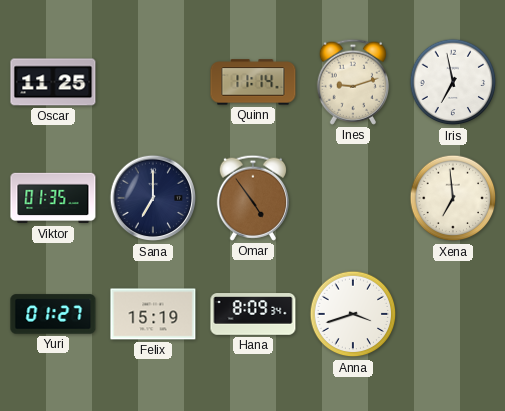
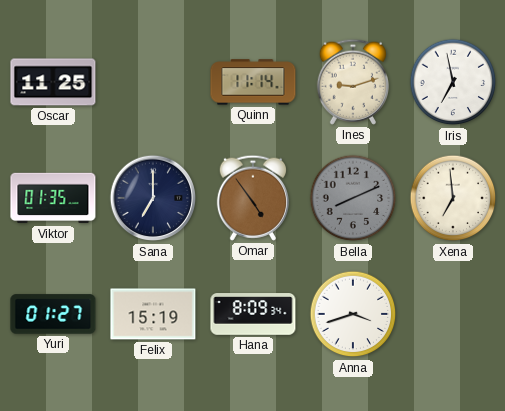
Bella: none -> 8:11 (353, 198)
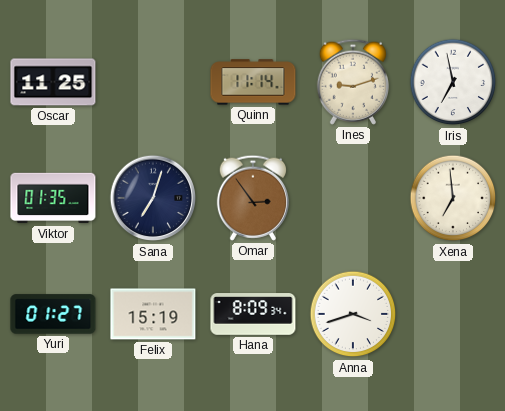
Sana: 7:00 -> 7:03 (153, 198)
Omar: 4:54 -> 2:54 (252, 198)
Bella: 8:11 -> none (353, 198)
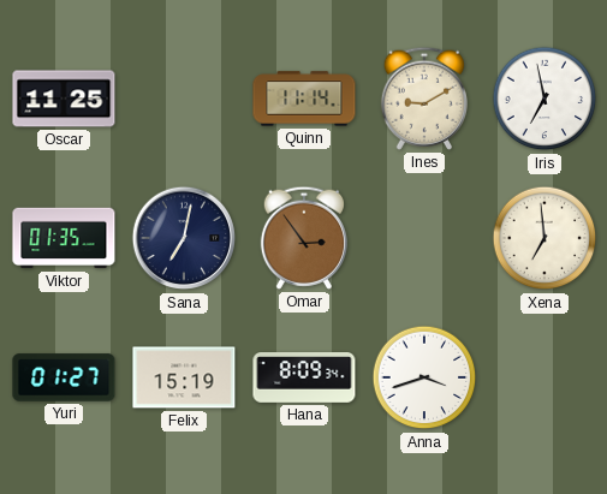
Ines: 9:12 -> 9:10 (423, 99)
Sana: 7:03 -> 7:02 (184, 238)
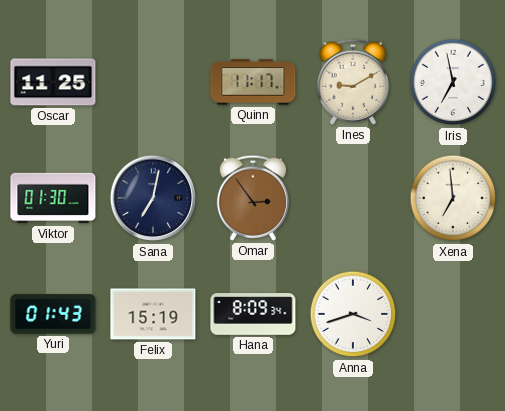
Quinn: 11:14 -> 11:17 (253, 82)
Viktor: 01:35 -> 01:30 (53, 198)
Yuri: 01:27 -> 01:43 (53, 314)
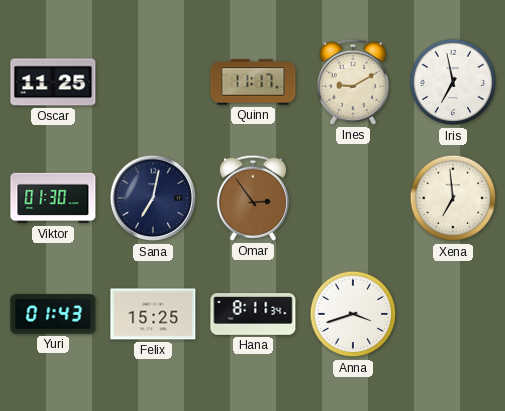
Felix: 15:19 -> 15:25 (153, 314)
Hana: 8:09 -> 8:11 (253, 314)
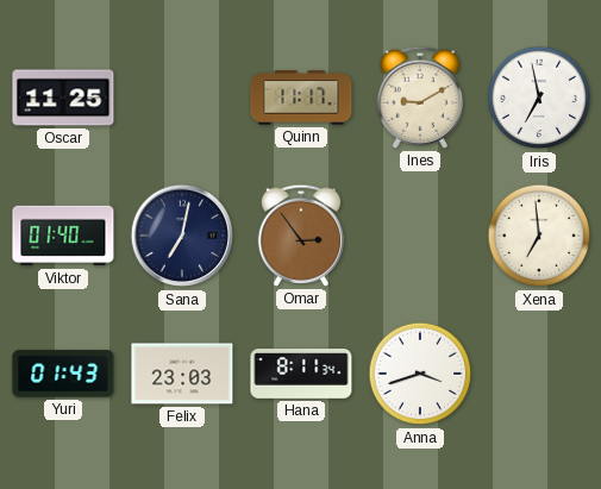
Viktor: 01:30 -> 01:40 (63, 236)
Felix: 15:25 -> 23:03 (182, 374)
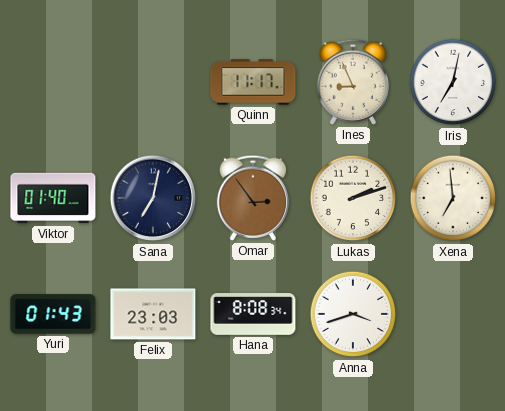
Oscar: 11:25 -> none (63, 98)
Ines: 9:10 -> 8:56 (352, 82)
Iris: 6:58 -> 7:02 (453, 82)
Lukas: none -> 2:12 (353, 198)
Hana: 8:11 -> 8:08 (253, 314)
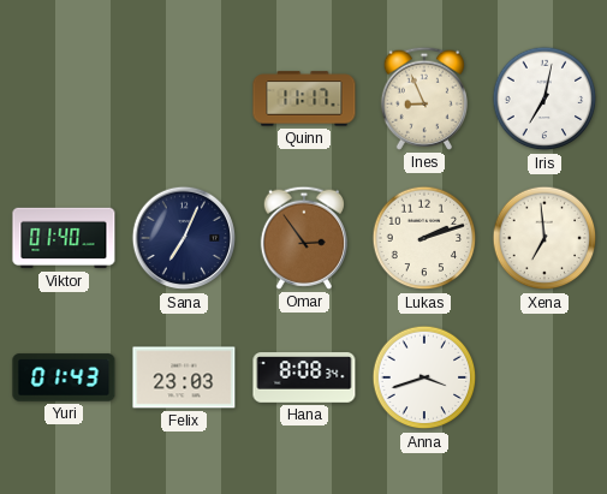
Sana: 7:02 -> 7:04 (184, 238)
